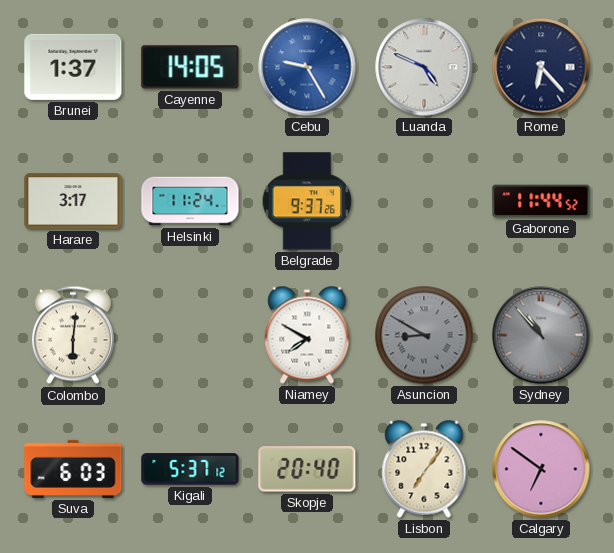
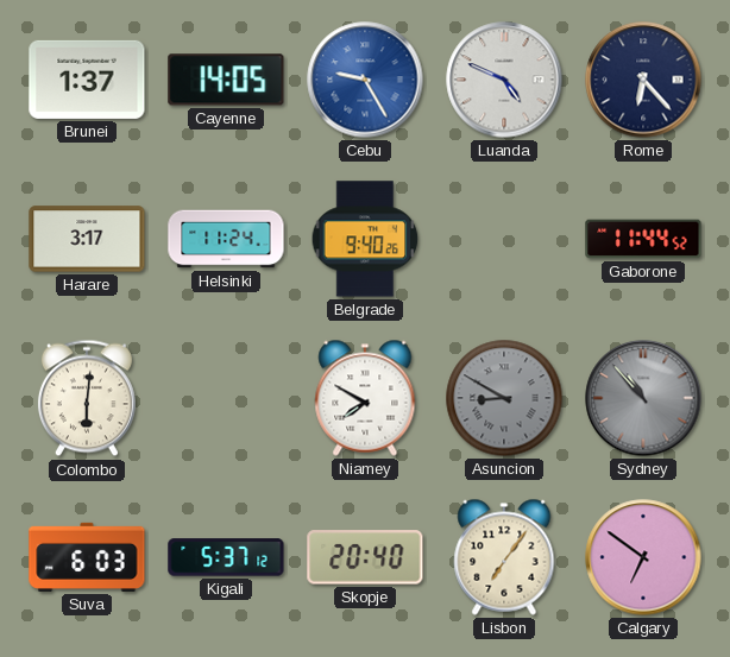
Belgrade: 9:37 -> 9:40 (365, 239)
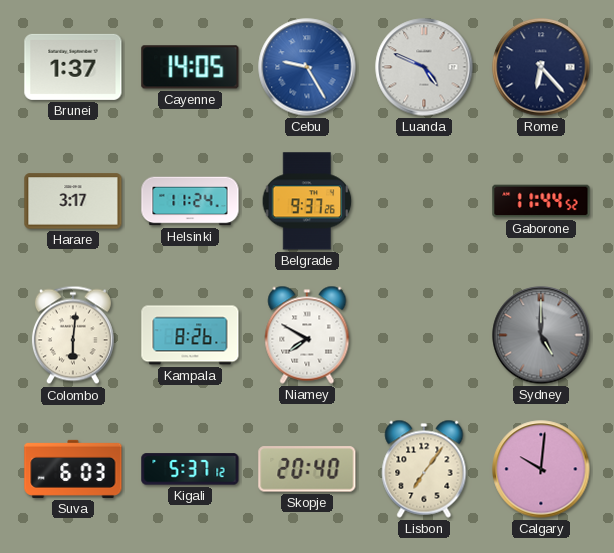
Belgrade: 9:40 -> 9:37 (307, 201)
Kampala: none -> 8:26 (190, 335)
Asuncion: 8:50 -> none (504, 398)
Sydney: 10:53 -> 5:00 (541, 335)
Calgary: 6:51 -> 10:01 (541, 469)
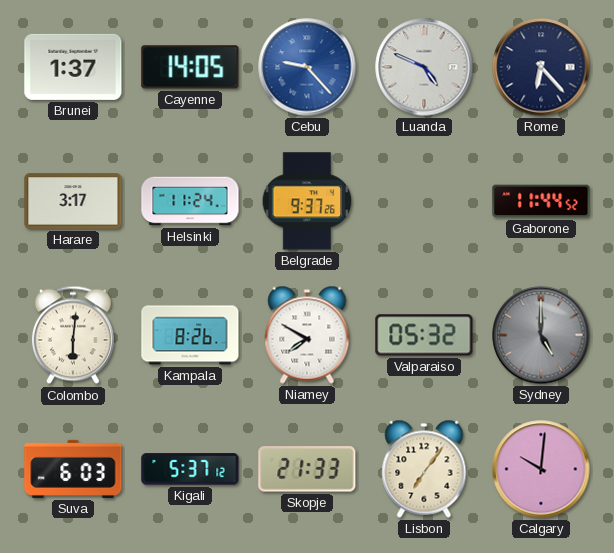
Cebu: 9:25 -> 9:23 (307, 67)
Valparaiso: none -> 05:32 (424, 335)
Skopje: 20:40 -> 21:33 (307, 469)
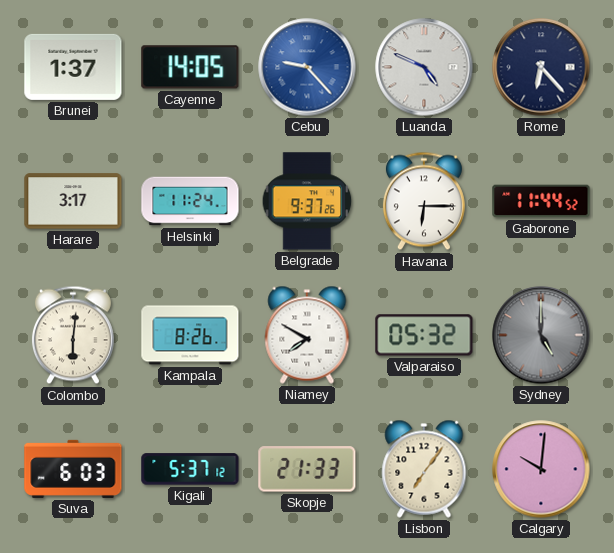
Havana: none -> 6:15 (424, 201)
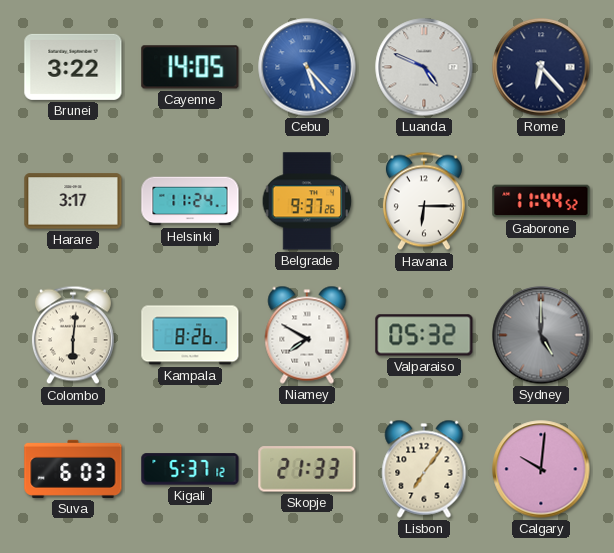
Brunei: 1:37 -> 3:22 (73, 67)
Cebu: 9:23 -> 5:23 (307, 67)
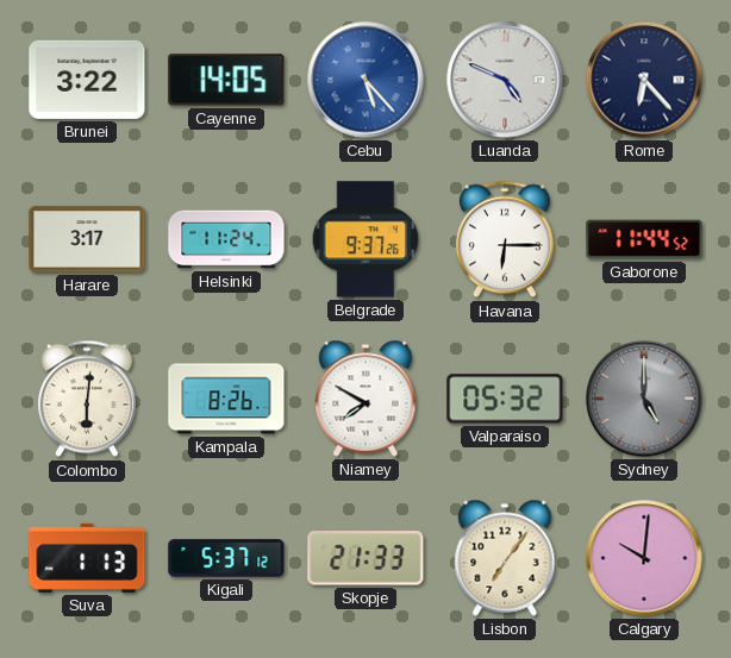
Suva: 6:03 -> 1:13 (87, 558)
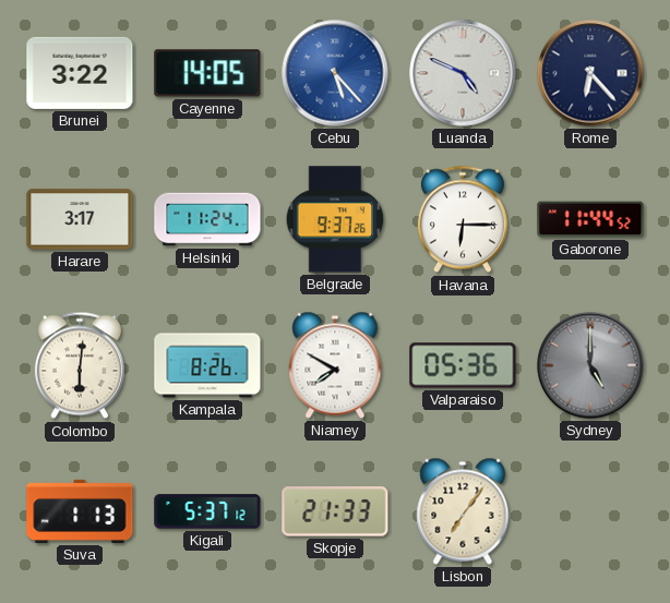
Valparaiso: 05:32 -> 05:36 (463, 365)
Calgary: 10:01 -> none (644, 558)
